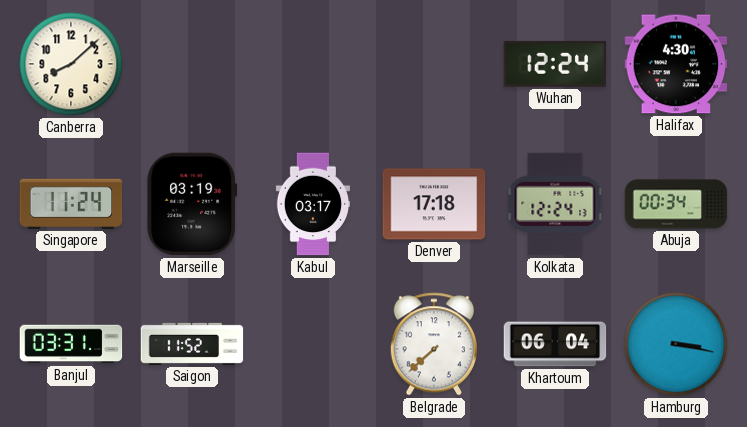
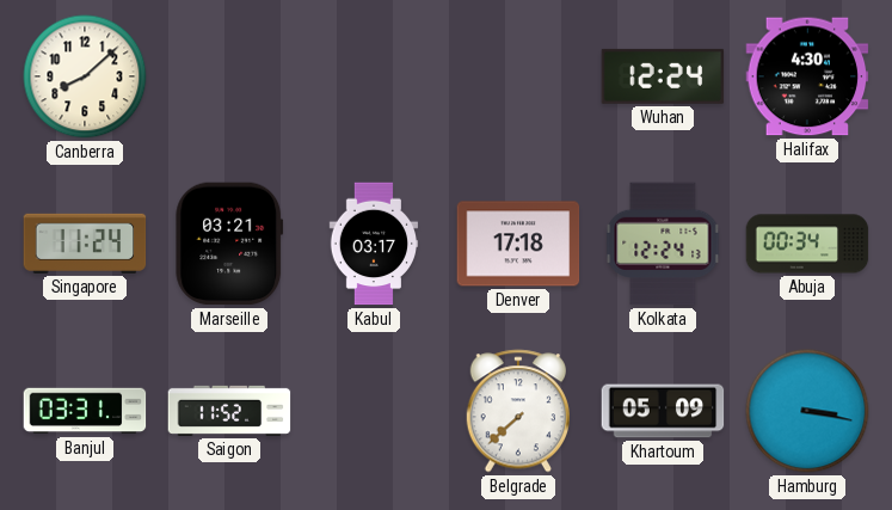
Marseille: 03:19 -> 03:21 (229, 244)
Khartoum: 06:04 -> 05:09 (663, 411)
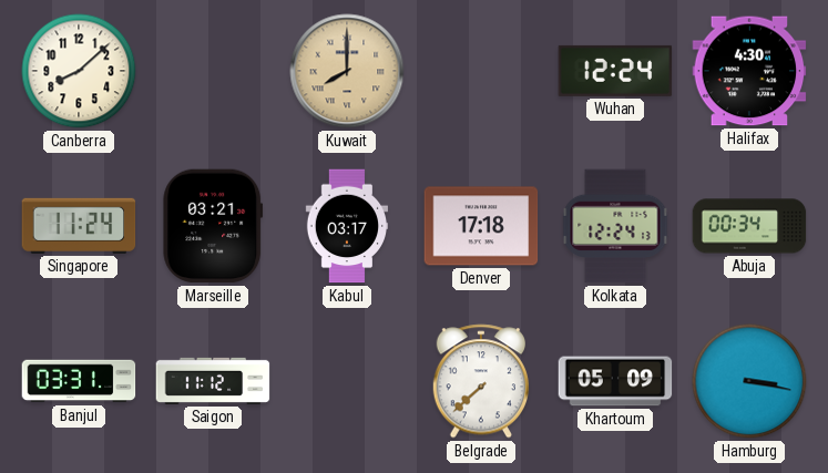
Kuwait: none -> 8:00 (347, 71)
Saigon: 11:52 -> 11:12 (213, 381)
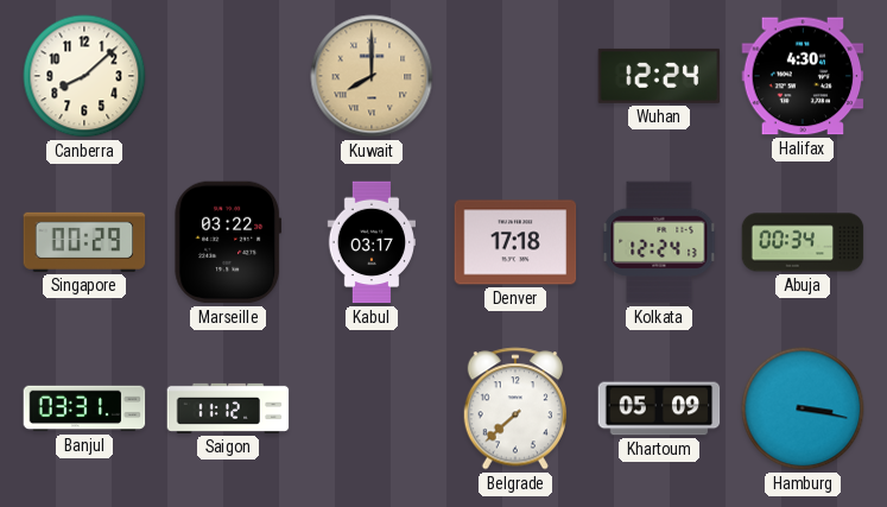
Singapore: 11:24 -> 00:29 (84, 242)
Marseille: 03:21 -> 03:22 (228, 242)
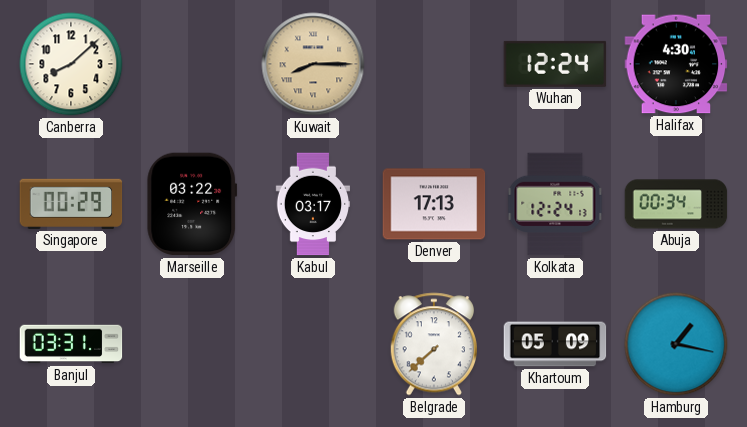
Kuwait: 8:00 -> 8:15 (313, 64)
Denver: 17:18 -> 17:13 (434, 204)
Saigon: 11:12 -> none (228, 408)
Hamburg: 3:17 -> 1:17 (676, 344)
